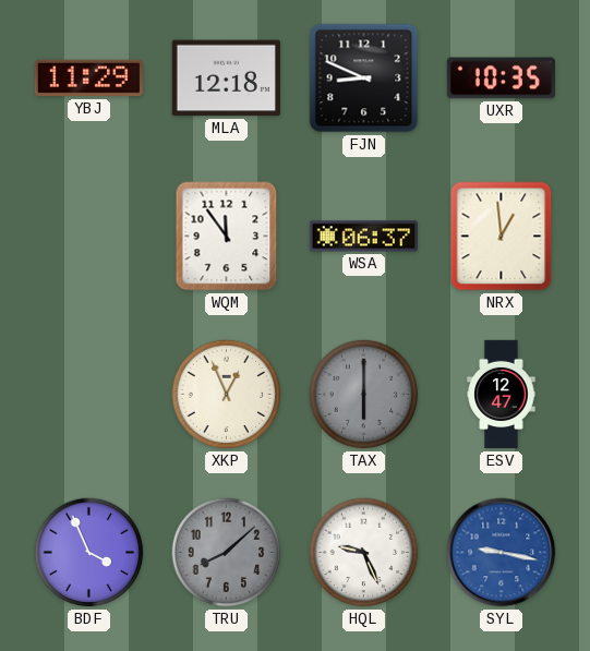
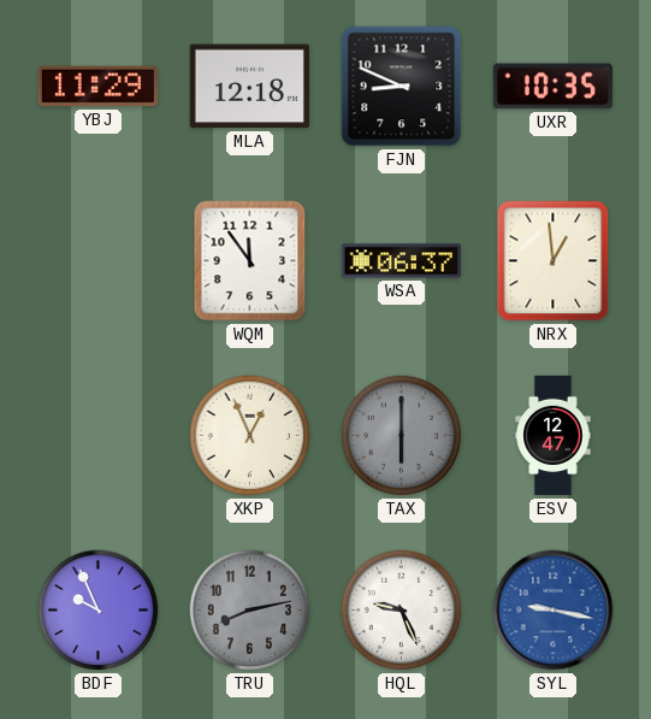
BDF: 3:56 -> 9:56 (99, 611)
TRU: 8:08 -> 8:13 (250, 611)
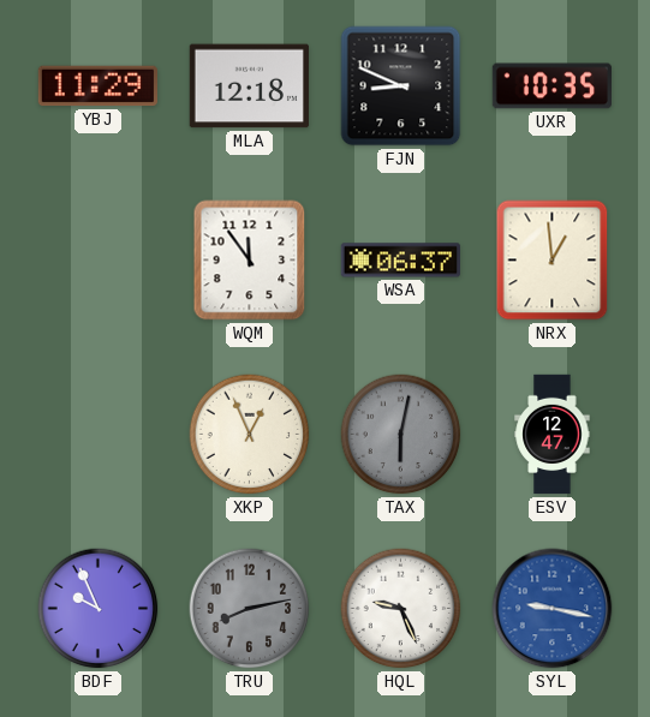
TAX: 6:00 -> 6:02 (401, 435)
